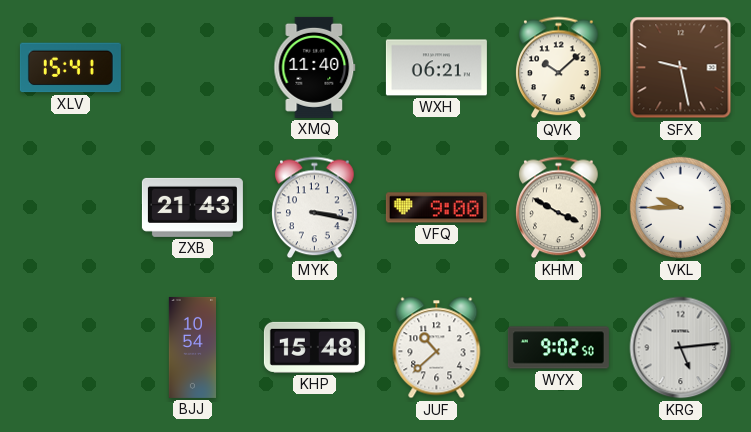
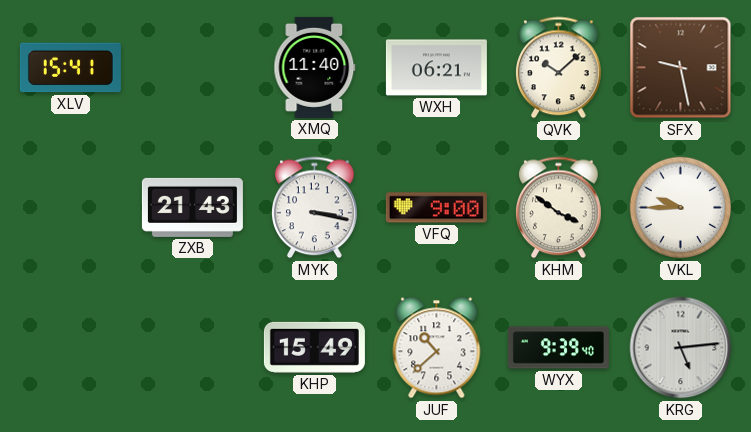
KHM: 3:50 -> 3:51 (559, 208)
BJJ: 10:54 -> none (193, 347)
KHP: 15:48 -> 15:49 (314, 347)
WYX: 9:02 -> 9:39 (558, 348)
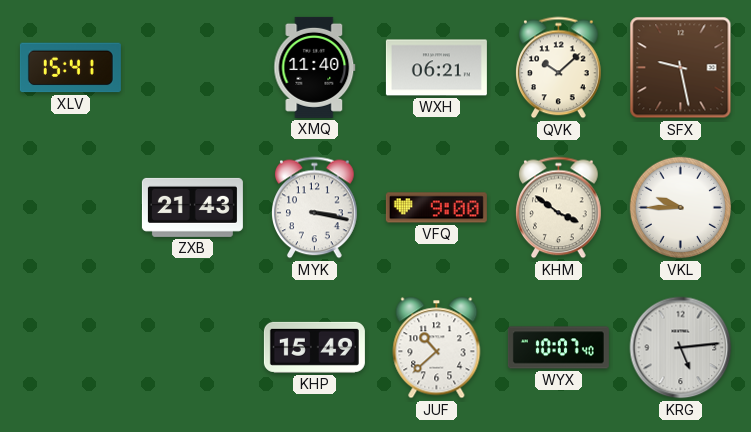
WYX: 9:39 -> 10:07 (558, 348)
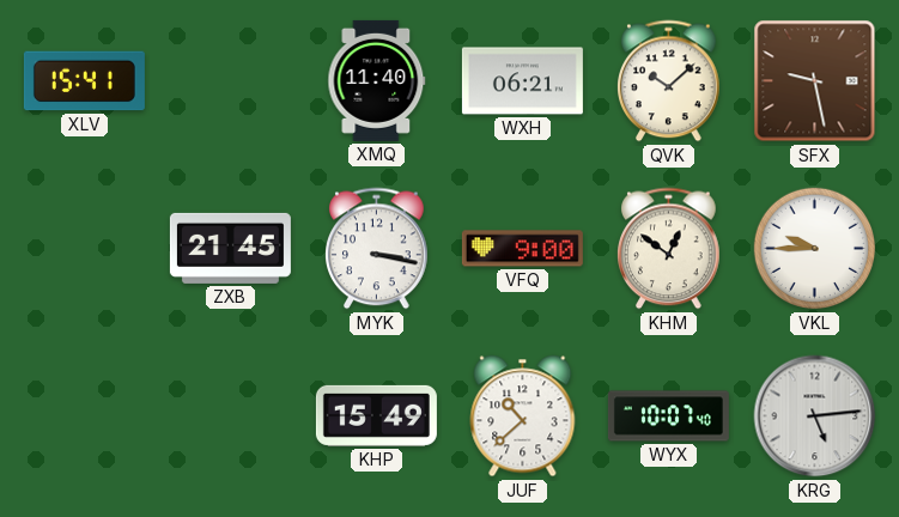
ZXB: 21:43 -> 21:45 (230, 248)
KHM: 3:51 -> 12:51 (669, 249)
